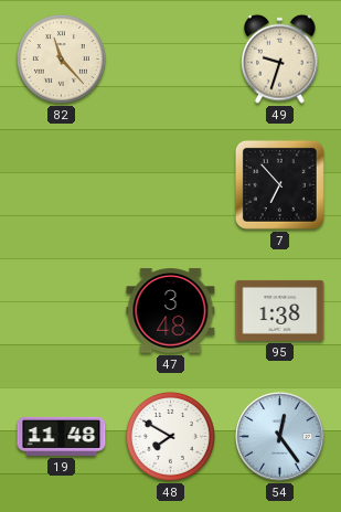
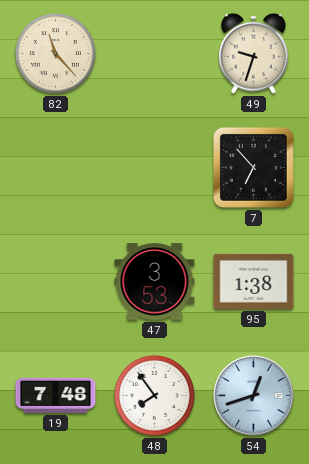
47: 3:48 -> 3:53 (155, 282)
19: 11:48 -> 7:48 (56, 395)
48: 7:50 -> 7:54 (154, 395)
54: 12:24 -> 12:42 (254, 396)
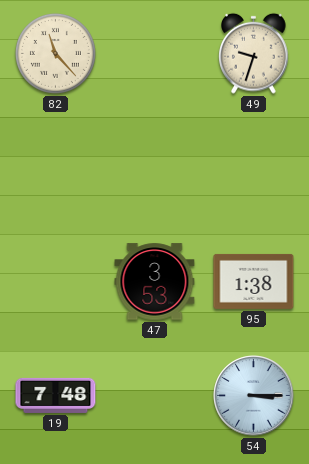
7: 6:53 -> none (253, 167)
48: 7:54 -> none (154, 395)
54: 12:42 -> 3:15 (254, 396)
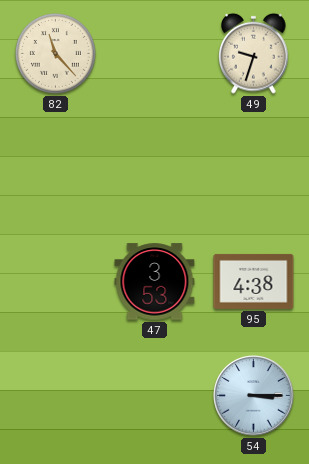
95: 1:38 -> 4:38 (254, 281)
19: 7:48 -> none (56, 395)
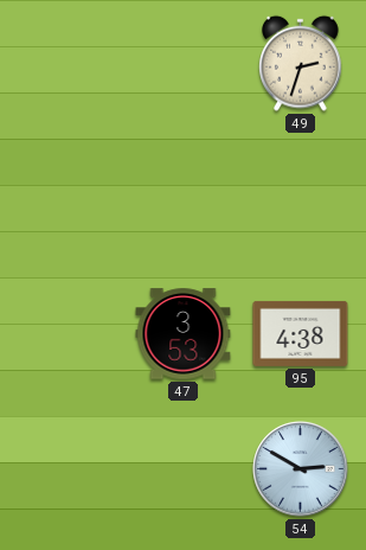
82: 11:23 -> none (55, 53)
49: 9:33 -> 2:33 (301, 63)
54: 3:15 -> 2:50 (301, 469)
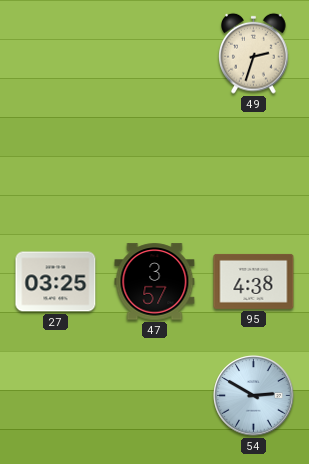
27: none -> 03:25 (56, 282)
47: 3:53 -> 3:57 (155, 282)
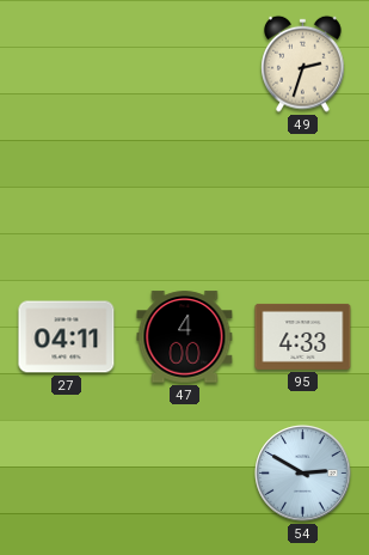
27: 03:25 -> 04:11 (67, 337)
47: 3:57 -> 4:00 (185, 337)
95: 4:38 -> 4:33 (303, 336)
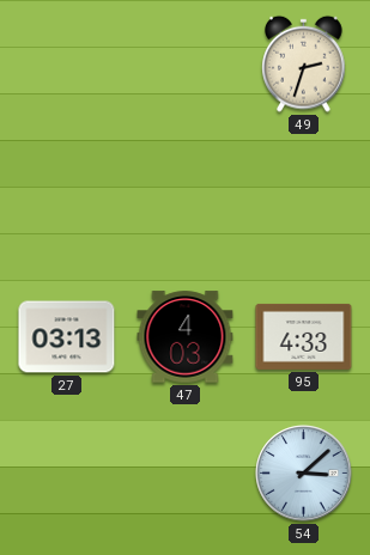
27: 04:11 -> 03:13 (67, 337)
47: 4:00 -> 4:03 (186, 337)
54: 2:50 -> 3:08 (304, 474)
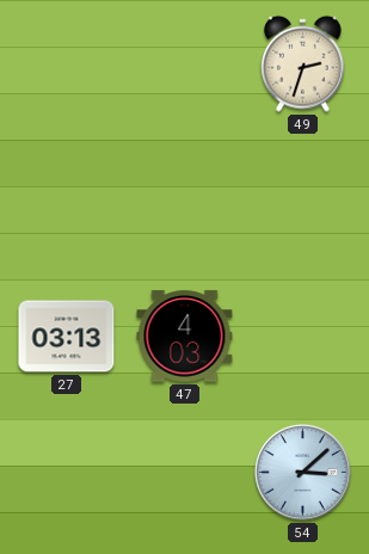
95: 4:33 -> none (304, 336)
